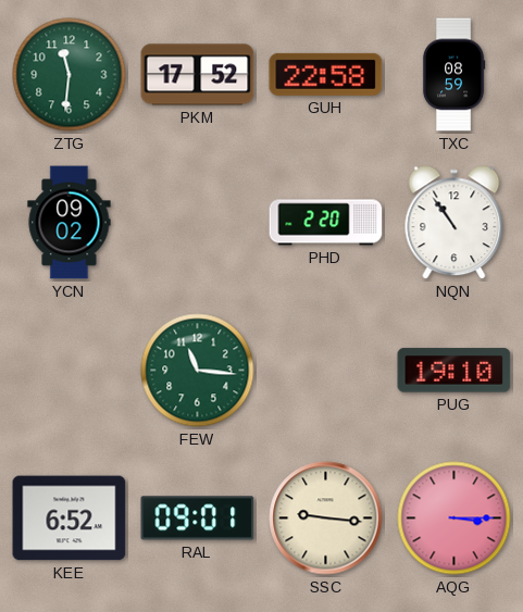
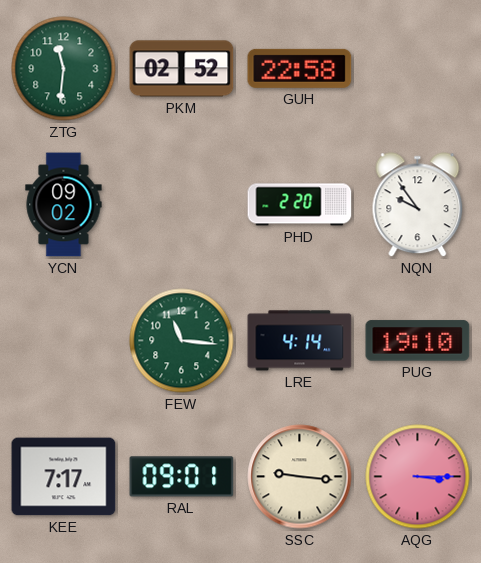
PKM: 17:52 -> 02:52 (182, 69)
TXC: 08:59 -> none (453, 75)
NQN: 10:54 -> 9:54 (418, 205)
LRE: none -> 4:14 (300, 341)
KEE: 6:52 -> 7:17 (64, 477)
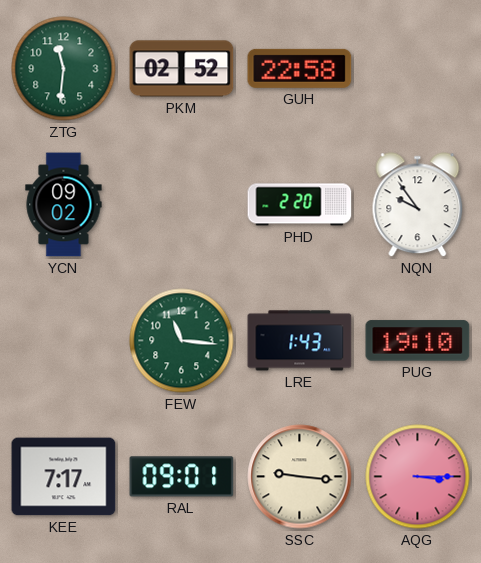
LRE: 4:14 -> 1:43 (300, 341)
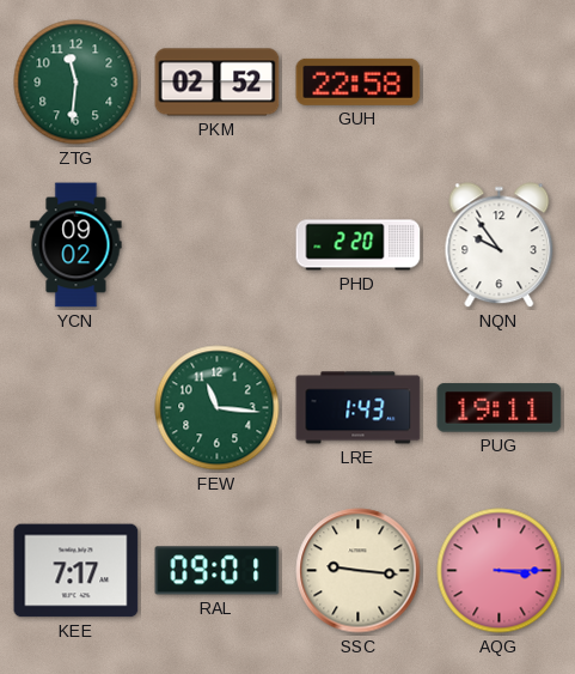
PUG: 19:10 -> 19:11 (500, 408)
